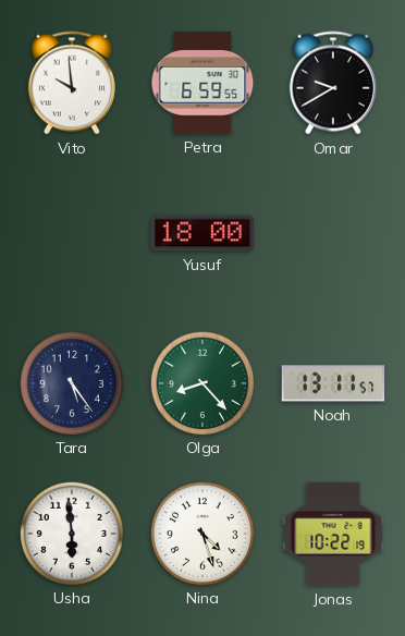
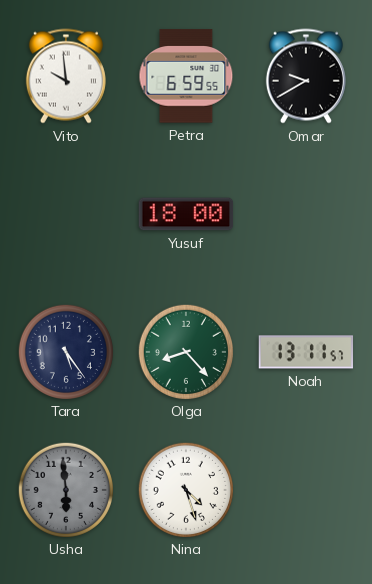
Usha dial: white -> grey (65, 489)
Jonas: 10:22 -> none (333, 534)
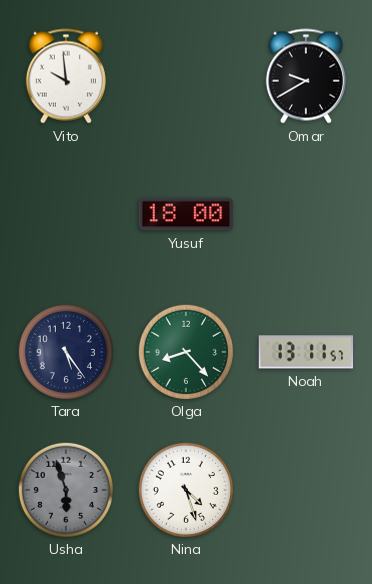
Petra: 6:59 -> none (186, 76)
Usha: 5:59 -> 5:57 (65, 489)
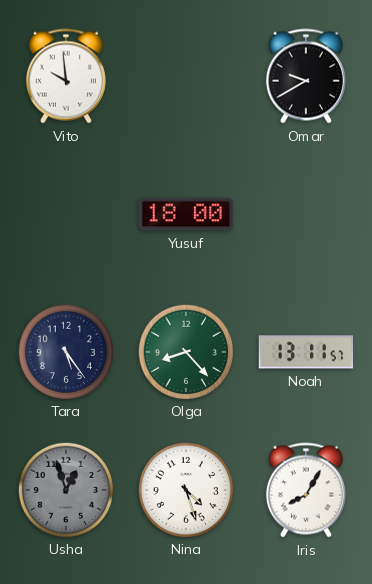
Usha: 5:57 -> 12:57 (65, 489)
Iris: none -> 8:05 (306, 490)
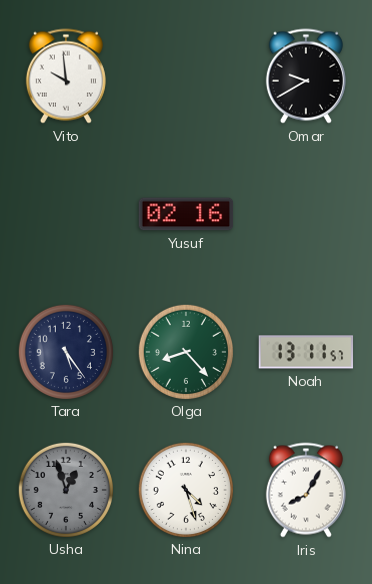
Yusuf: 18:00 -> 02:16 (186, 214)
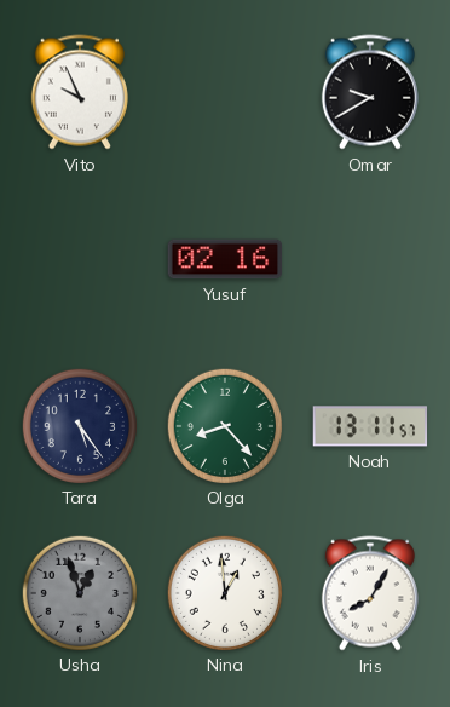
Vito: 9:59 -> 9:56 (80, 92)
Nina: 4:27 -> 12:59 (224, 592)
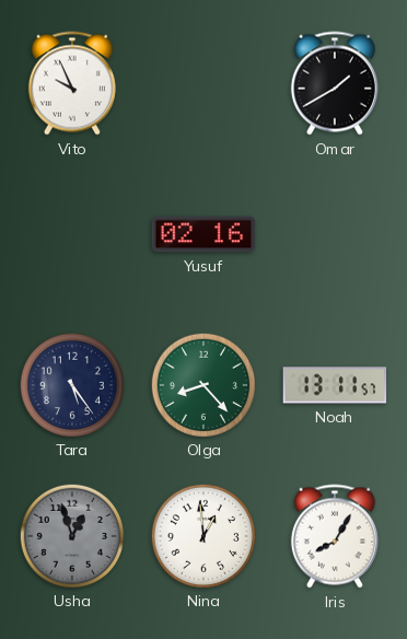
Omar: 9:40 -> 1:40 (335, 83)
